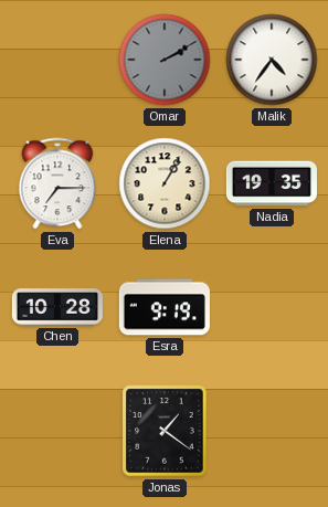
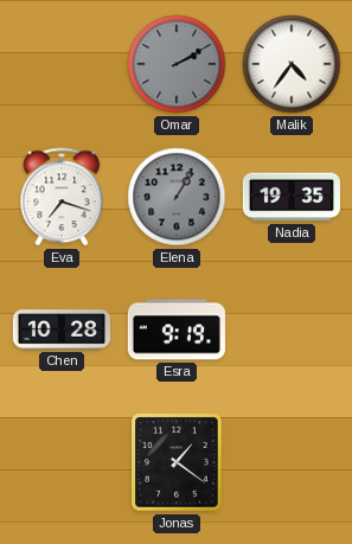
Eva: 7:15 -> 7:18 (62, 197)
Elena dial: cream -> grey (177, 197)
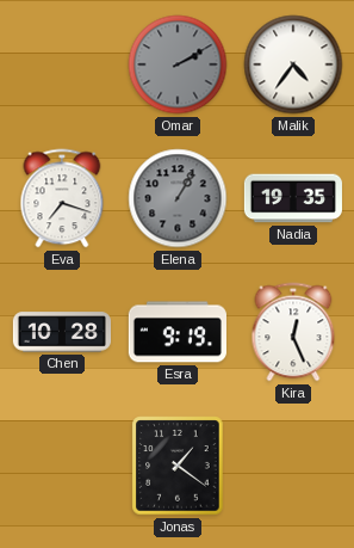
Kira: none -> 12:26 (293, 332)
